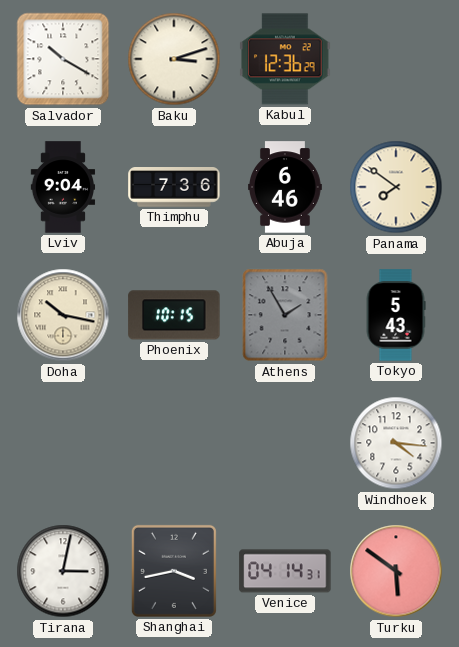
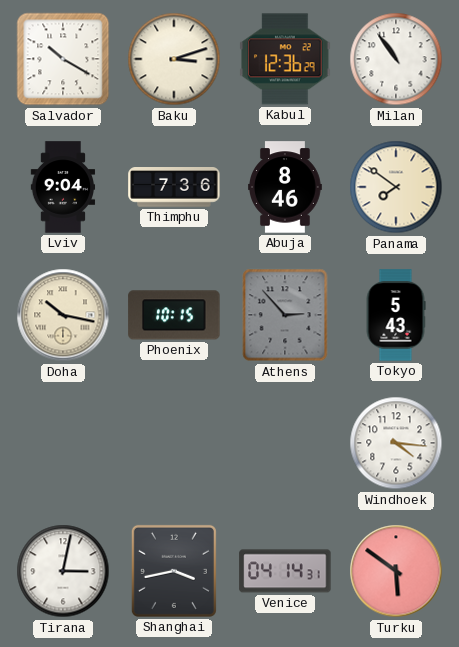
Milan: none -> 10:54 (396, 59)
Abuja: 6:46 -> 8:46 (286, 187)
Athens: 1:55 -> 2:53 (285, 315)
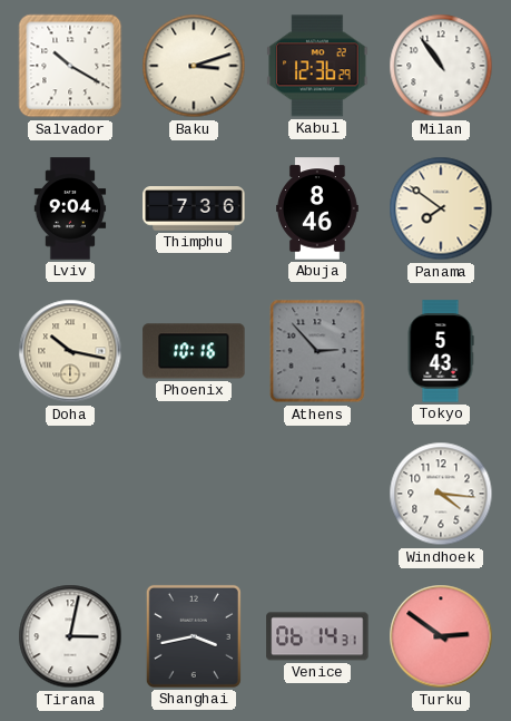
Phoenix: 10:15 -> 10:16 (194, 351)
Venice: 04:14 -> 06:14 (317, 636)
Turku: 5:51 -> 2:51 (441, 636)
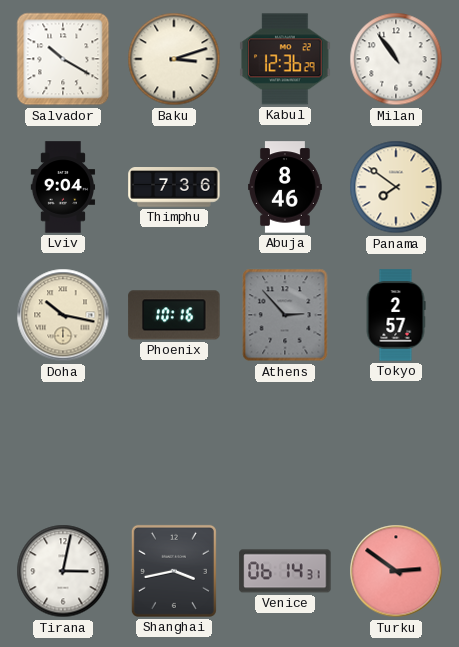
Tokyo: 5:43 -> 2:57 (396, 315)
Windhoek: 4:16 -> none (441, 494)
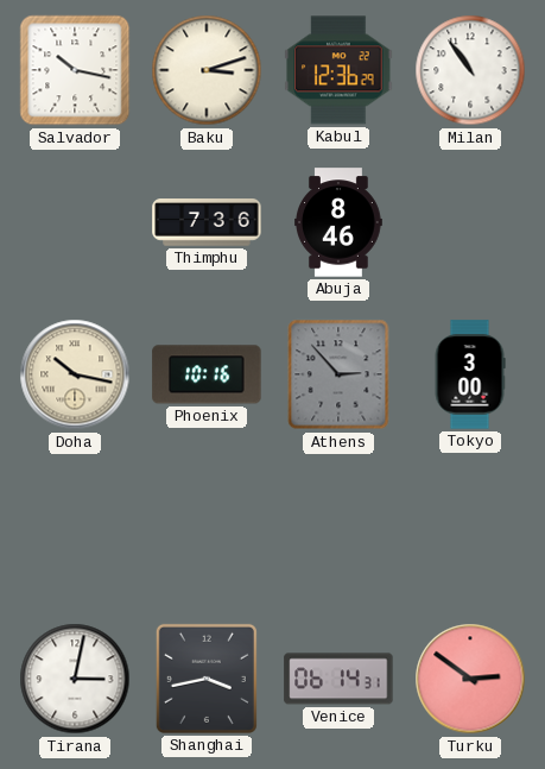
Salvador: 10:20 -> 10:17 (75, 70)
Lviv: 9:04 -> none (63, 187)
Panama: 7:51 -> none (396, 187)
Tokyo: 2:57 -> 3:00 (470, 374)
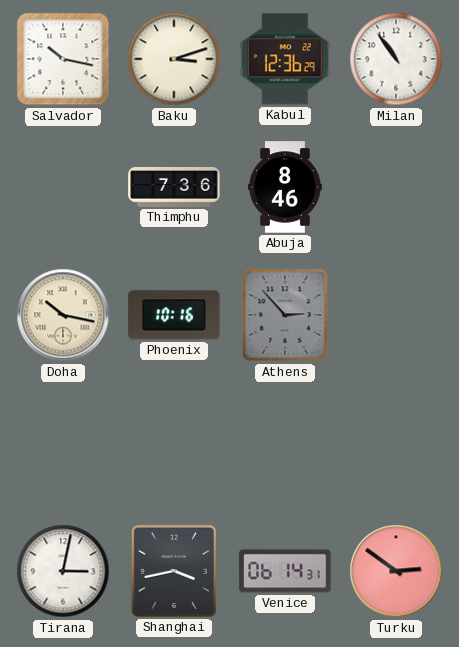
Tokyo: 3:00 -> none (470, 374)
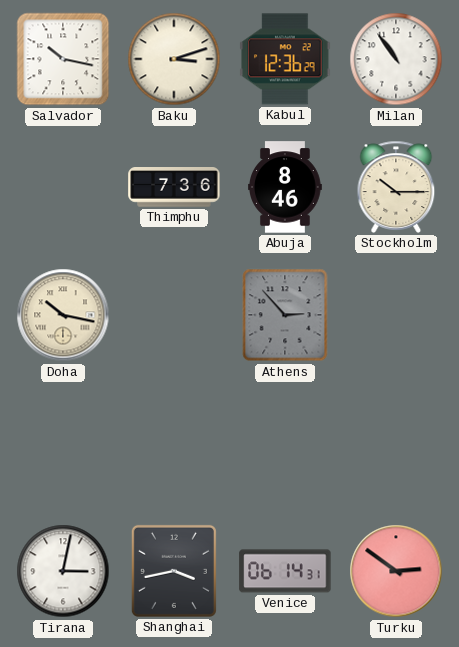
Stockholm: none -> 10:15 (396, 187)
Phoenix: 10:16 -> none (174, 315)
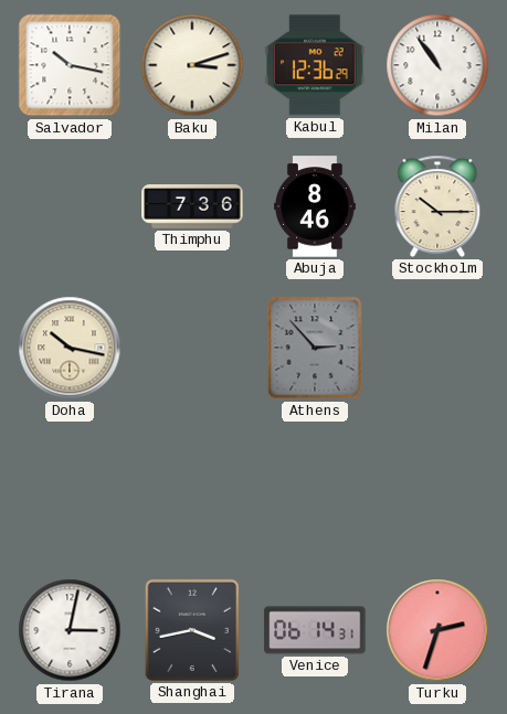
Turku: 2:51 -> 2:33 (437, 630)
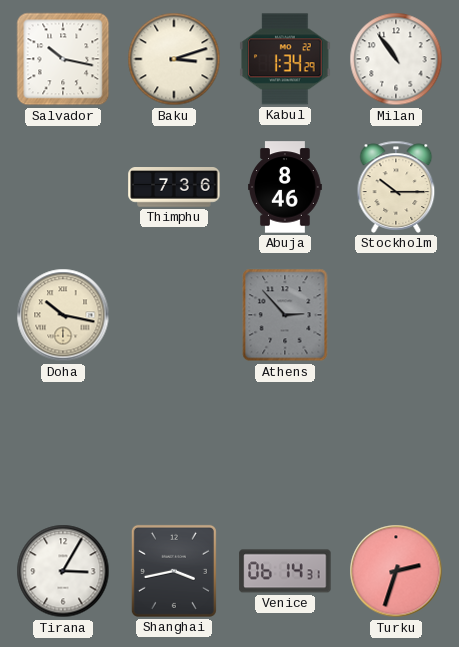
Kabul: 12:36 -> 1:34 (285, 59)
Tirana: 3:02 -> 3:05 (63, 571)
